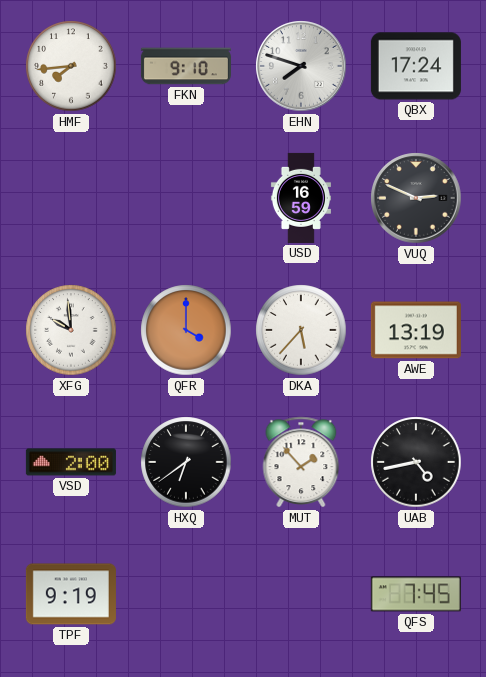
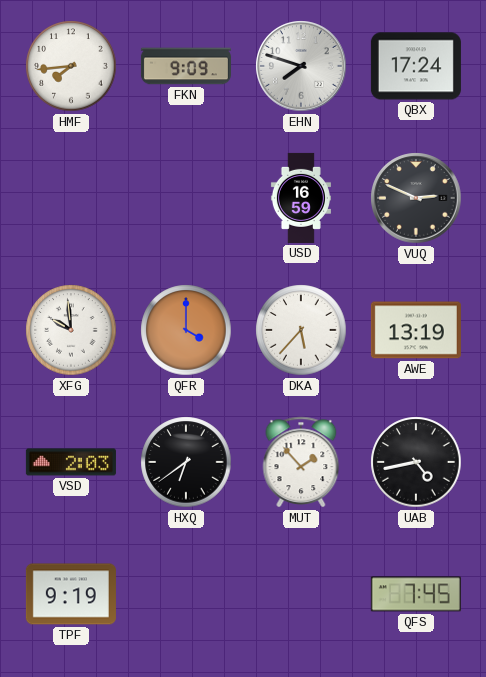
FKN: 9:10 -> 9:09 (186, 66)
VSD: 2:00 -> 2:03 (71, 462)
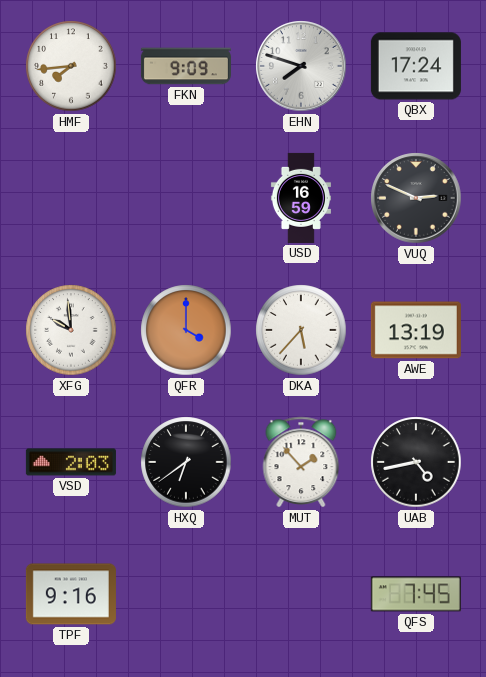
TPF: 9:19 -> 9:16 (71, 594)
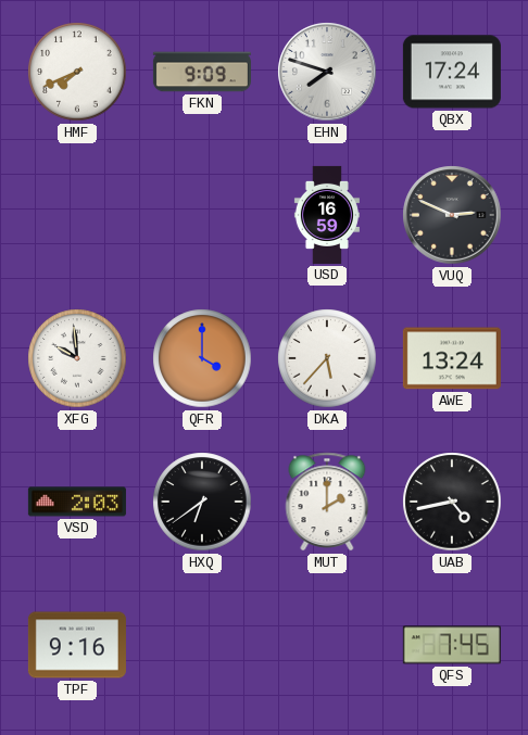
HMF: 7:44 -> 7:41 (77, 72)
AWE: 13:19 -> 13:24 (452, 358)
MUT: 1:53 -> 2:00 (327, 502)
